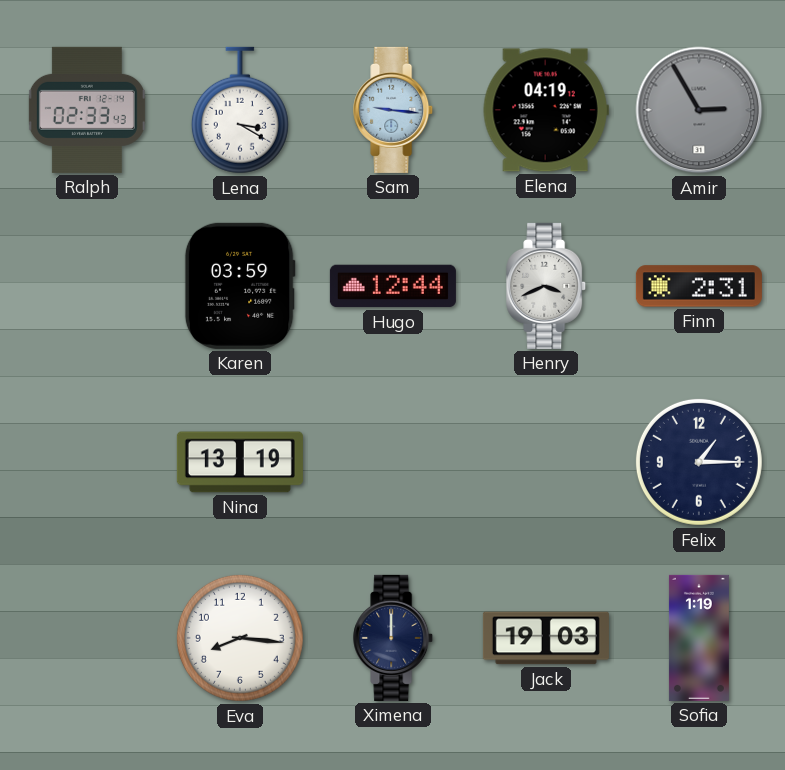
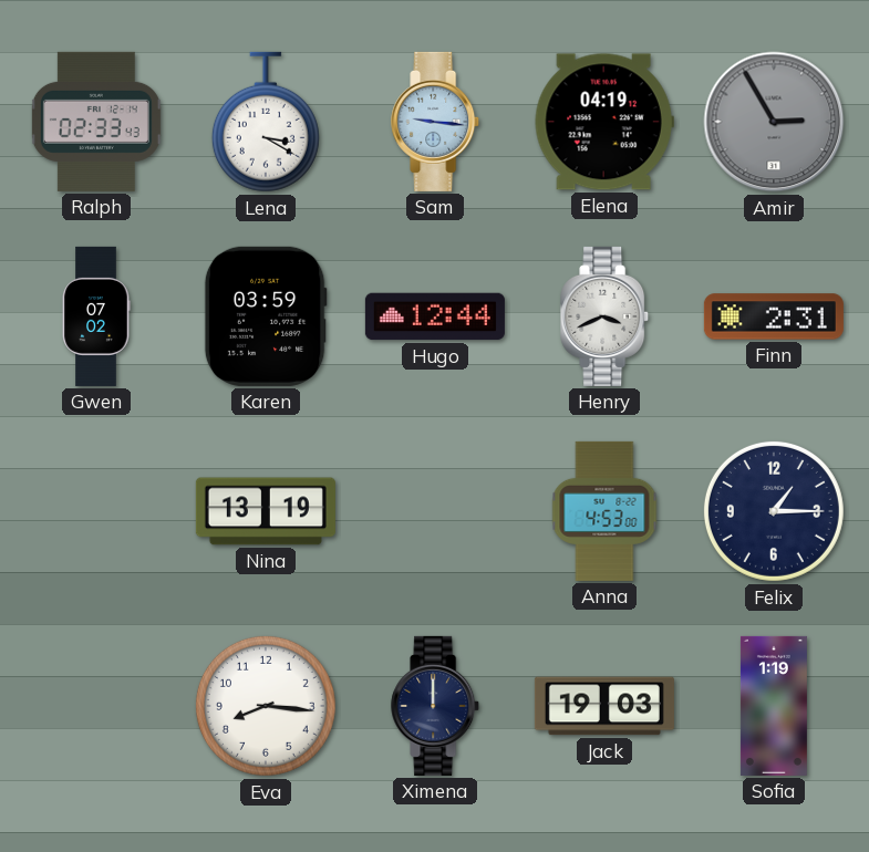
Gwen: none -> 07:02 (96, 316)
Anna: none -> 4:53 (604, 511)
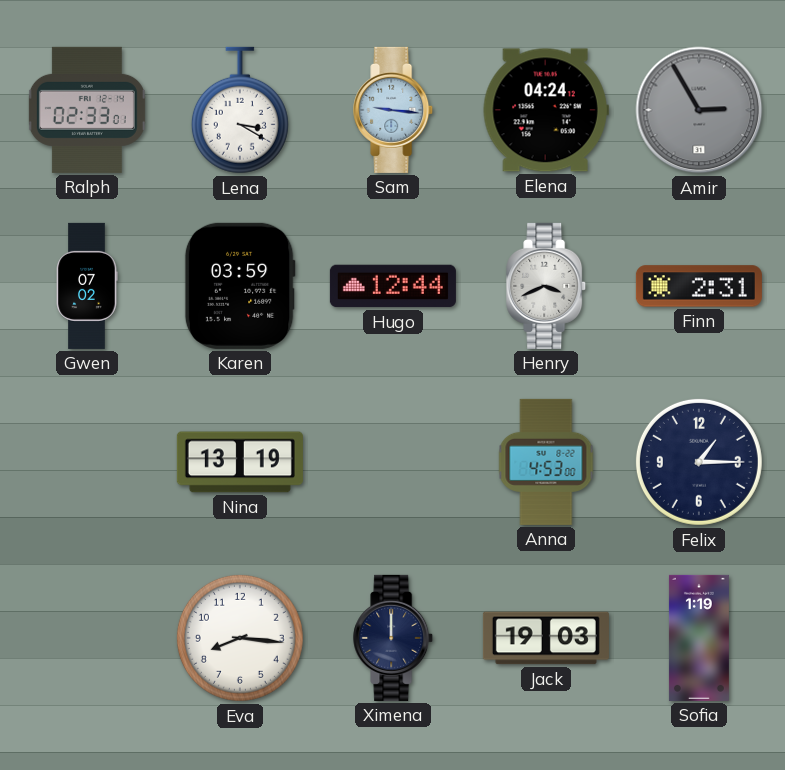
Ralph: 02:33:43 -> 02:33:01 (87, 110)
Elena: 04:19 -> 04:24 (546, 110)
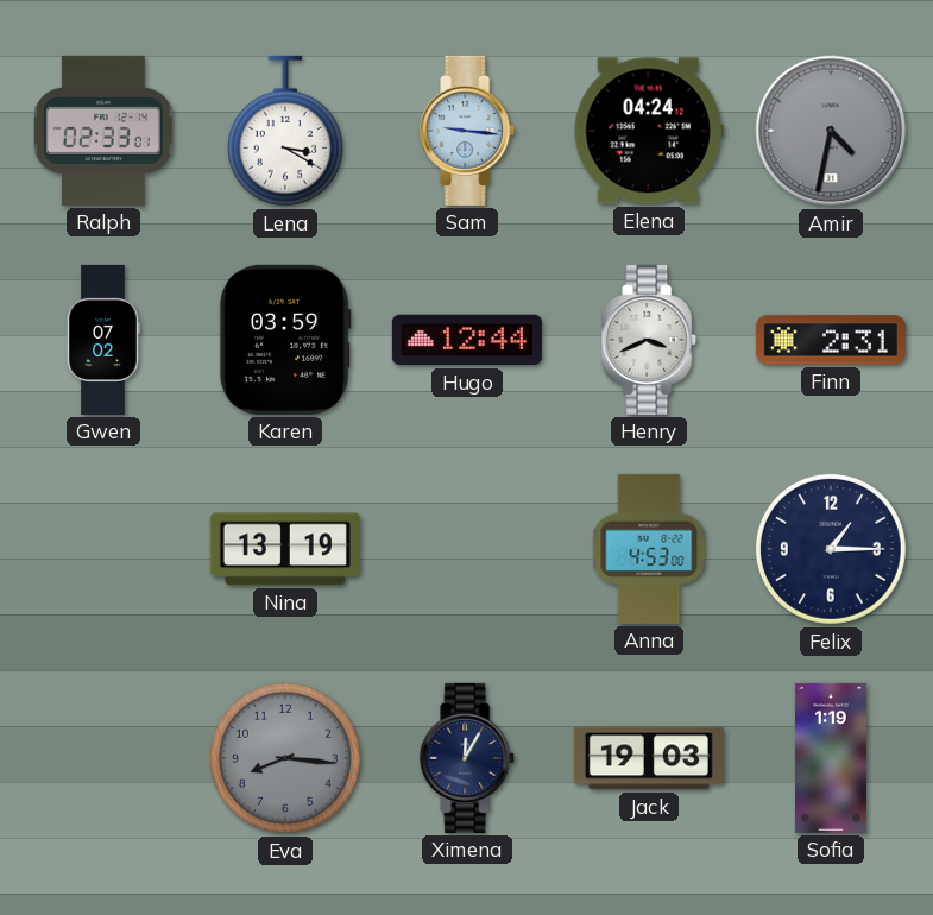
Amir: 2:55 -> 4:32 (831, 131)
Eva dial: white -> grey (285, 758)
Ximena: 12:00 -> 12:05 (468, 758)
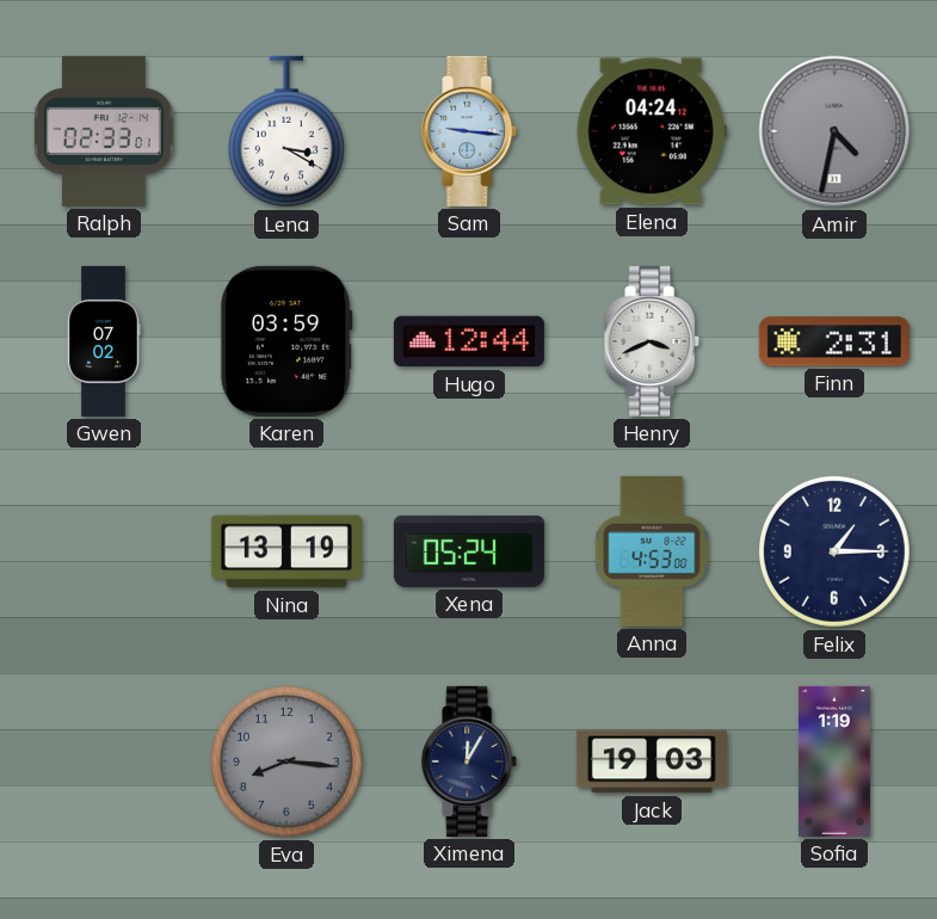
Xena: none -> 05:24 (469, 551)
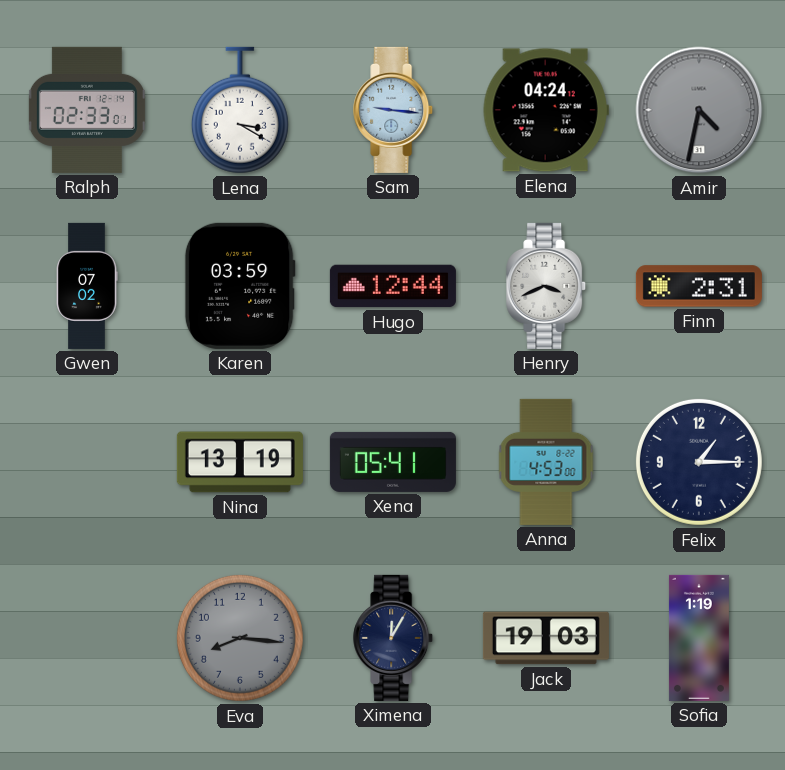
Xena: 05:24 -> 05:41 (393, 462)
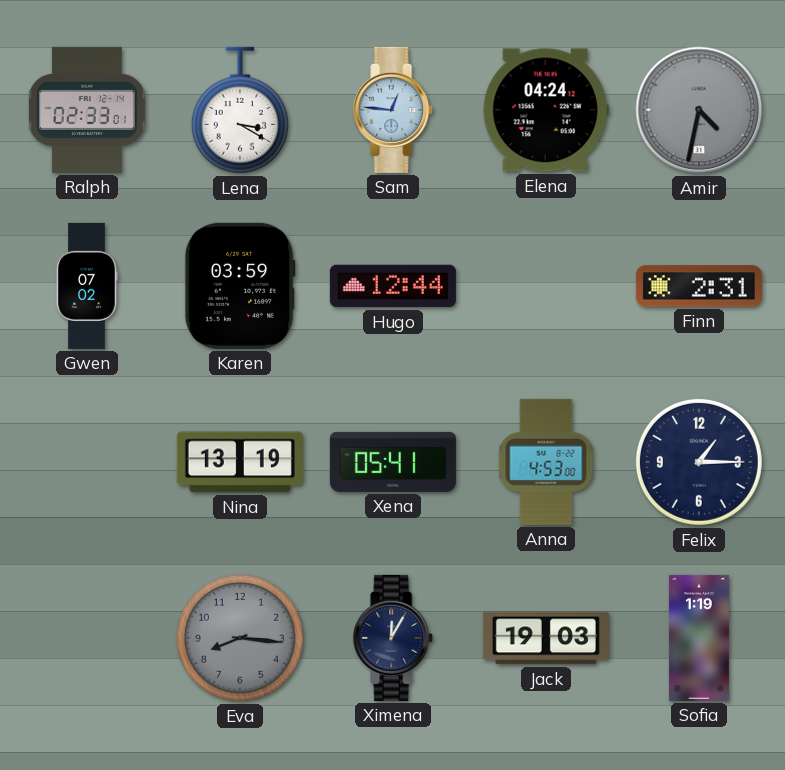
Sam: 9:16 -> 12:46 (394, 110)
Henry: 3:41 -> none (547, 286)
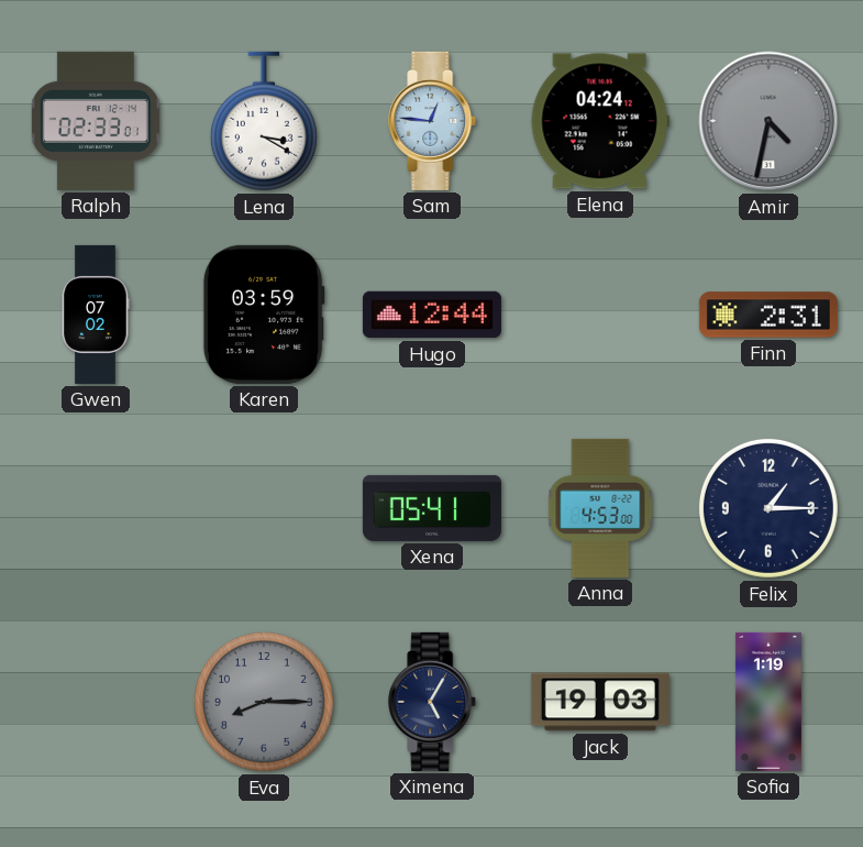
Nina: 13:19 -> none (240, 462)
Eva: 8:16 -> 8:15 (264, 702)
Ximena: 12:05 -> 5:05 (433, 702)
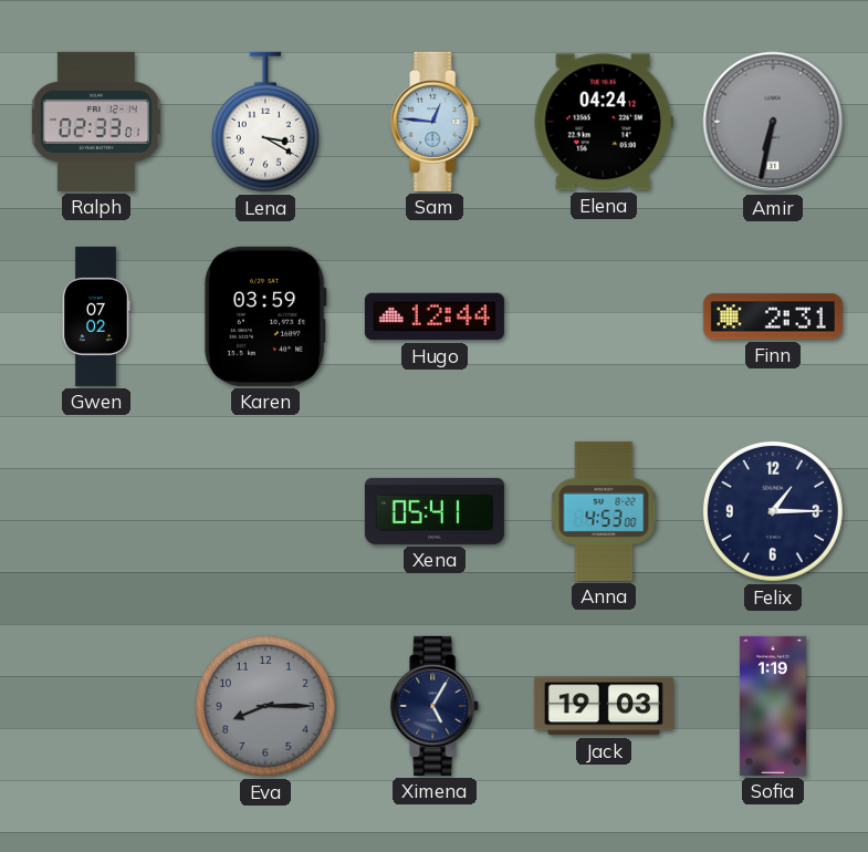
Amir: 4:32 -> 6:32 (773, 122)
